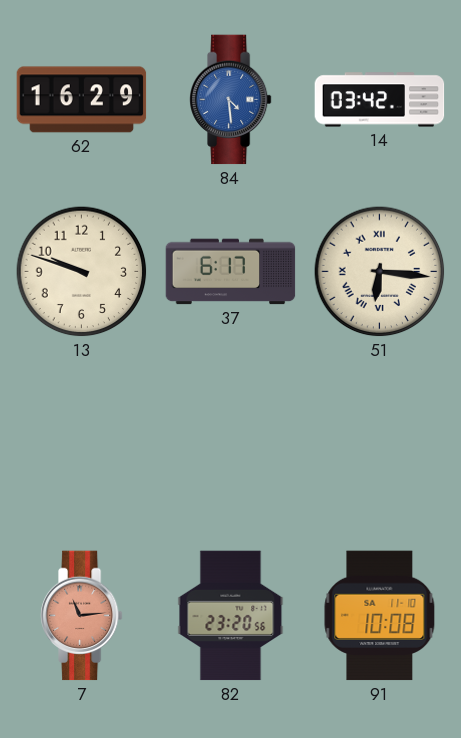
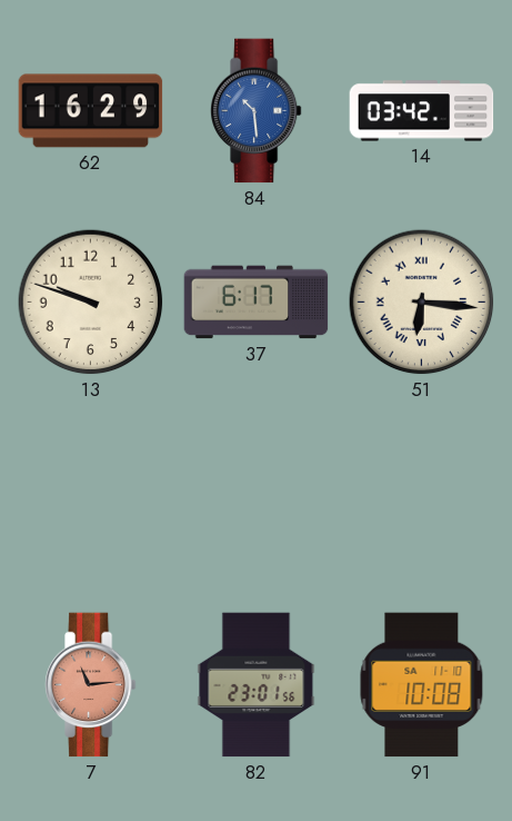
84: 4:29 -> 10:29 (255, 111)
82: 23:20 -> 23:01 (257, 685)
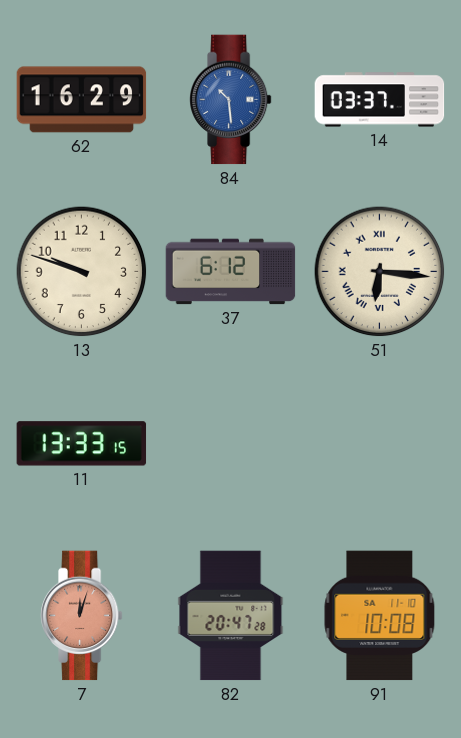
14: 03:42 -> 03:37 (380, 100)
37: 6:17 -> 6:12 (231, 272)
11: none -> 13:33 (82, 444)
7: 11:14 -> 12:03 (81, 616)
82: 23:01 -> 20:47 (231, 616)
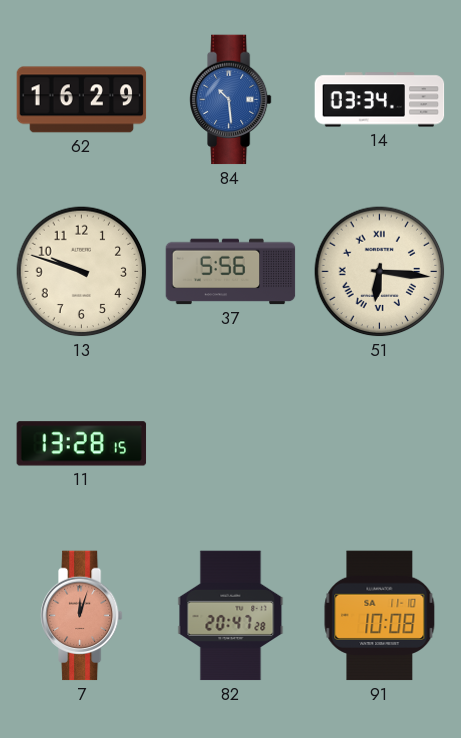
14: 03:37 -> 03:34 (380, 100)
37: 6:12 -> 5:56 (231, 272)
11: 13:33 -> 13:28 (82, 444)
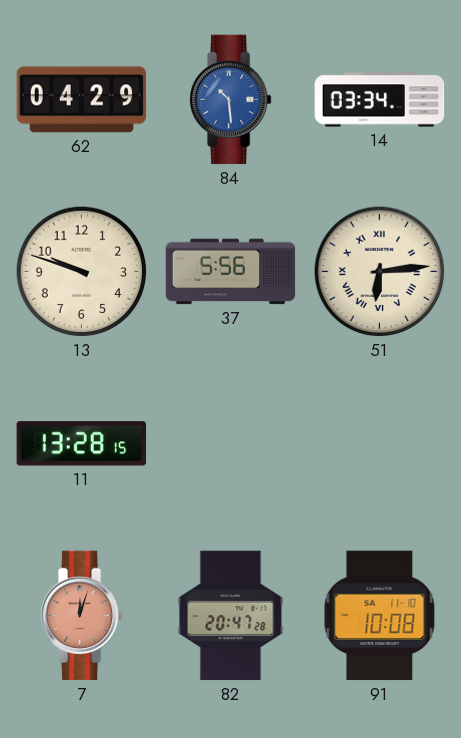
62: 16:29 -> 04:29 (82, 100)
51: 6:16 -> 6:14 (380, 272)
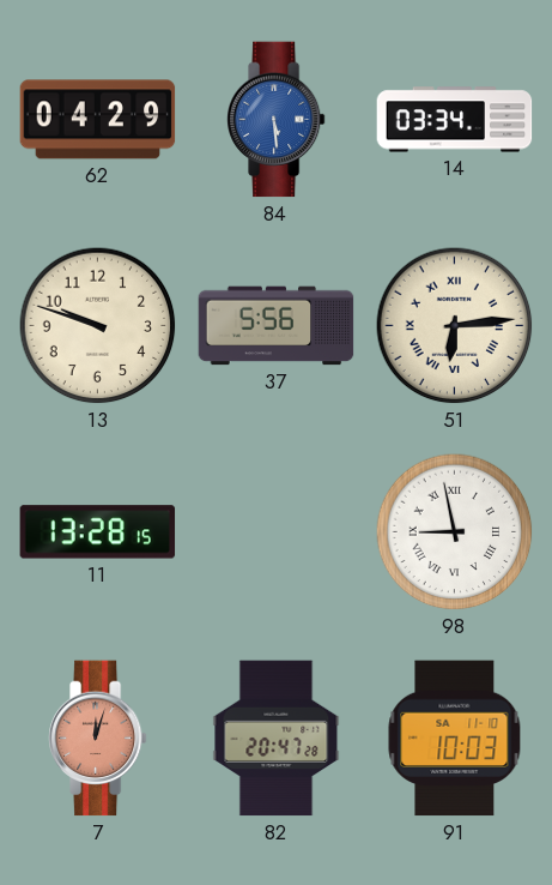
84: 10:29 -> 5:29 (275, 120)
98: none -> 8:58 (455, 532)
91: 10:08 -> 10:03 (455, 739)
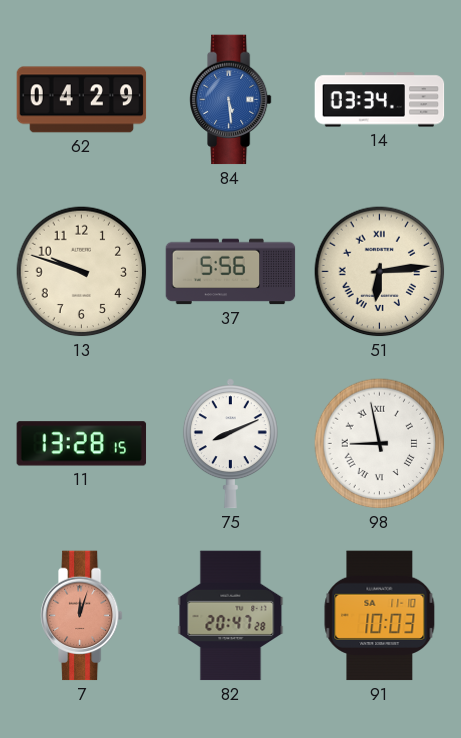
75: none -> 8:11 (230, 444)
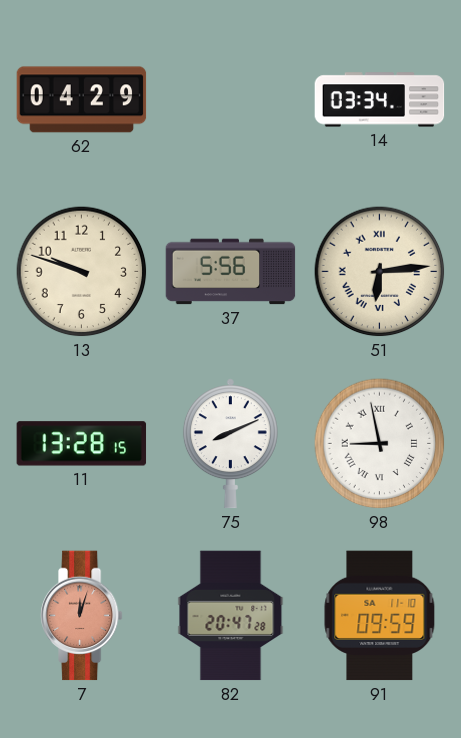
84: 5:29 -> none (230, 100)
91: 10:03 -> 09:59 (380, 616)
